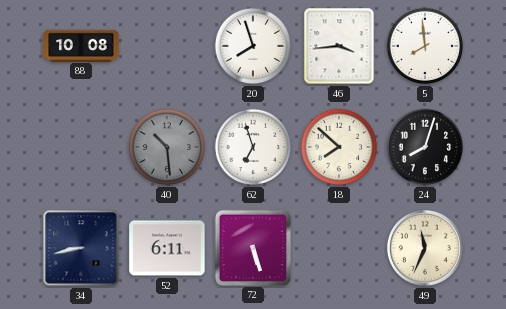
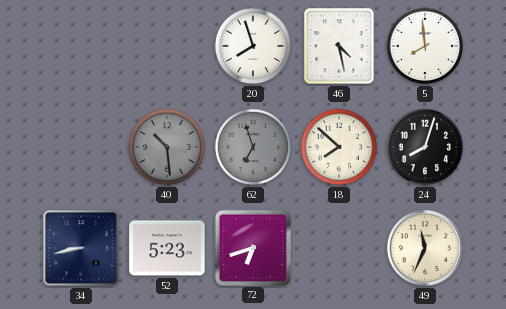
88: 10:08 -> none (81, 45)
46: 3:44 -> 4:28 (339, 46)
62 dial: white -> grey (253, 147)
52: 6:11 -> 5:23 (167, 248)
72: 5:27 -> 6:42 (252, 247)
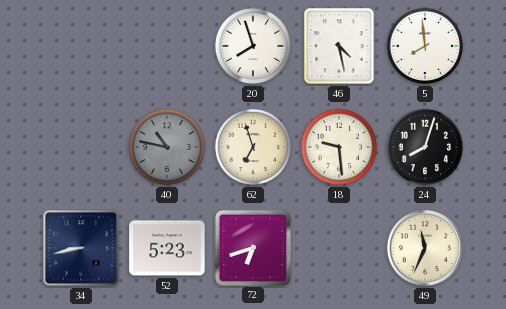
40: 10:29 -> 10:47 (167, 147)
62 dial: grey -> cream (253, 147)
18: 7:52 -> 9:29 (339, 147)
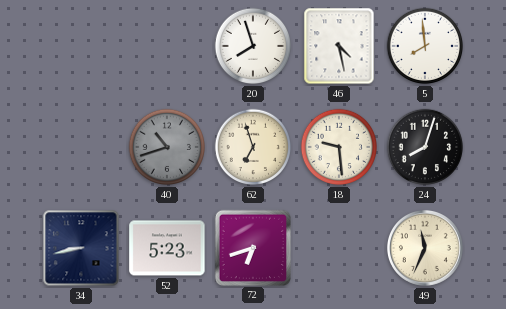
40: 10:47 -> 10:42 (167, 147)
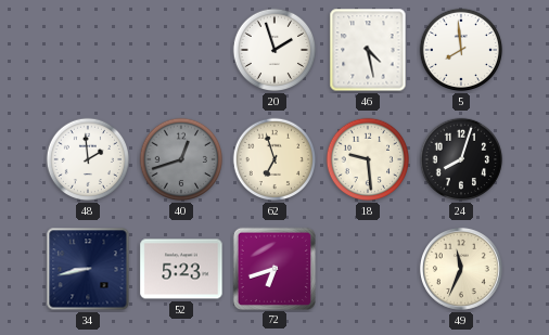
20: 7:57 -> 1:57 (274, 50)
48: none -> 1:59 (88, 159)
40: 10:42 -> 12:42 (181, 159)
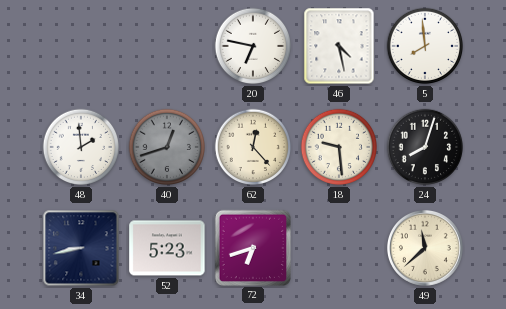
20: 1:57 -> 6:47 (253, 46)
62: 6:57 -> 12:23 (253, 147)
49: 11:34 -> 11:38 (425, 248)
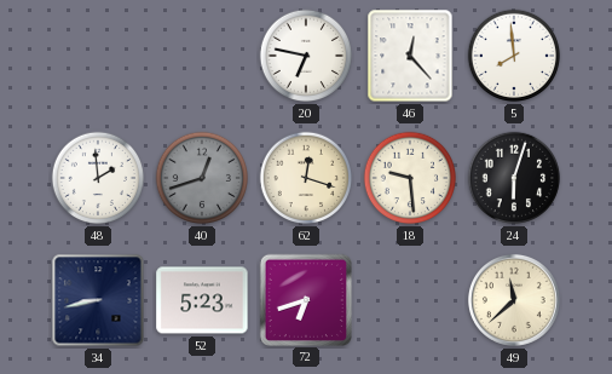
46: 4:28 -> 12:23 (410, 56)
62: 12:23 -> 12:18 (306, 178)
24: 8:03 -> 6:03 (514, 178)
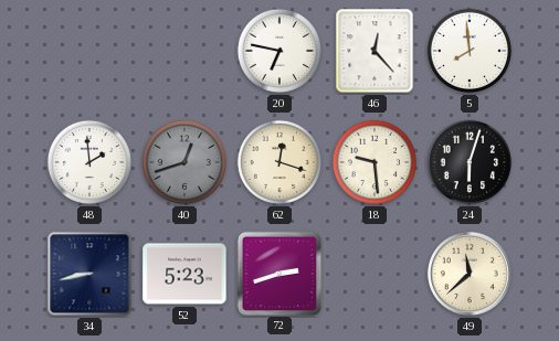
72: 6:42 -> 2:42 (278, 273)
